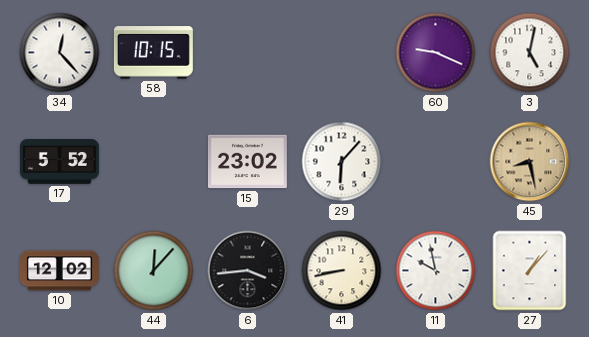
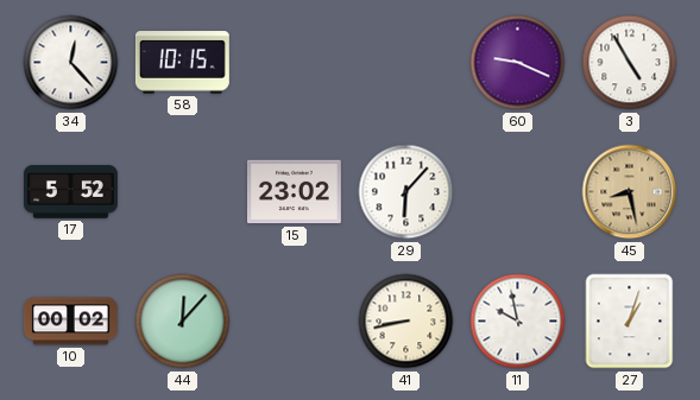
3: 5:02 -> 4:55 (630, 63)
10: 12:02 -> 00:02 (70, 322)
6: 3:44 -> none (248, 271)
27: 1:07 -> 1:03 (630, 322)
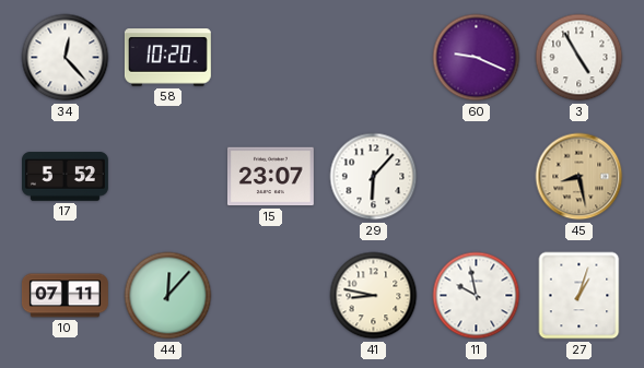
58: 10:15 -> 10:20 (167, 58)
15: 23:02 -> 23:07 (270, 177)
10: 00:02 -> 07:11 (65, 296)
41: 8:43 -> 8:47 (374, 296)
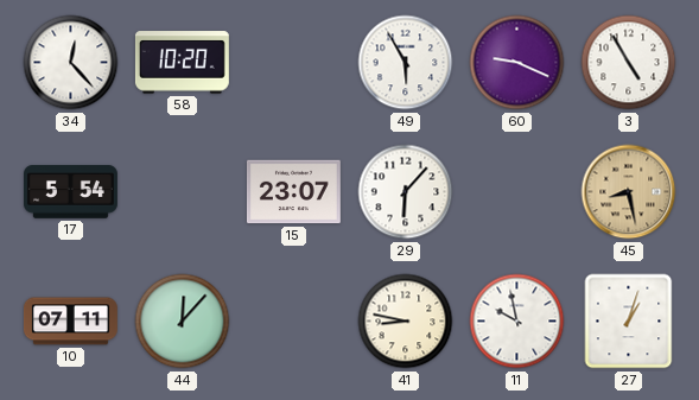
49: none -> 5:55 (406, 63)
17: 5:52 -> 5:54 (71, 192)
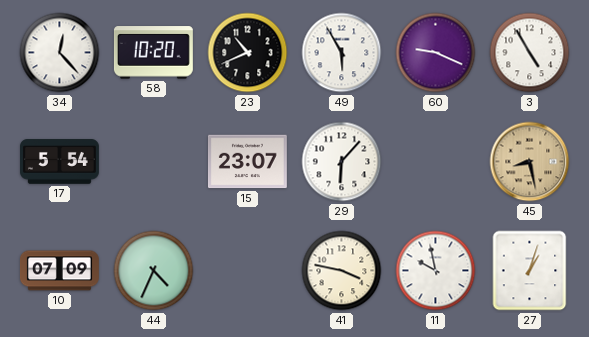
23: none -> 10:41 (248, 53)
10: 07:11 -> 07:09 (59, 271)
44: 12:07 -> 4:34 (154, 271)
41: 8:47 -> 3:47 (342, 271)
